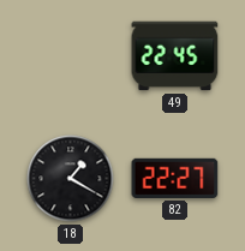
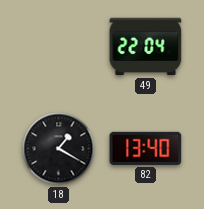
49: 22:45 -> 22:04 (146, 47)
82: 22:27 -> 13:40 (146, 148)
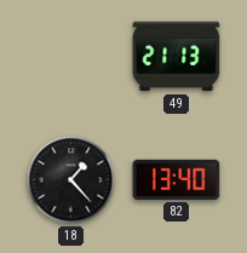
49: 22:04 -> 21:13 (177, 57)
18: 1:20 -> 1:23 (71, 180)
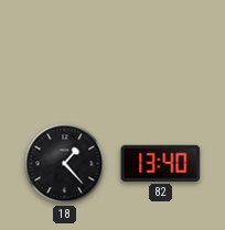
49: 21:13 -> none (177, 57)
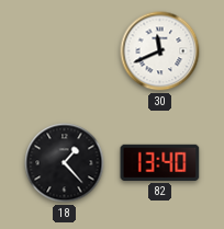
30: none -> 11:41 (160, 51)
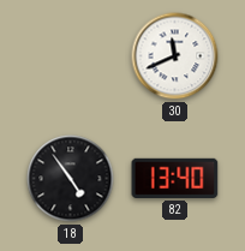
18: 1:23 -> 4:54 (71, 179)
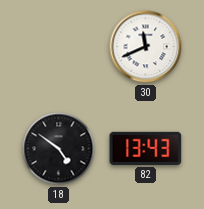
18: 4:54 -> 4:51 (59, 149)
82: 13:40 -> 13:43 (146, 148)
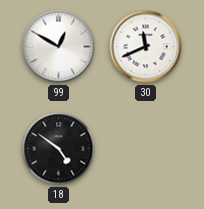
99: none -> 12:50 (59, 47)
82: 13:43 -> none (146, 148)
